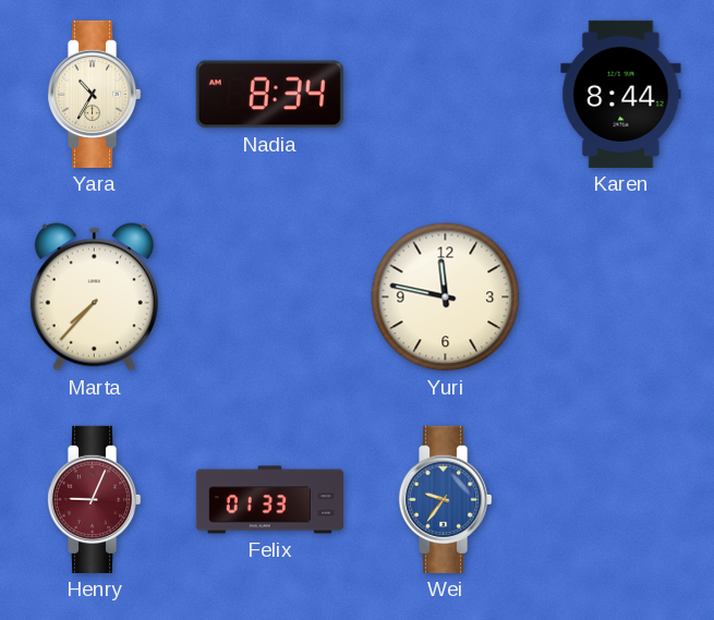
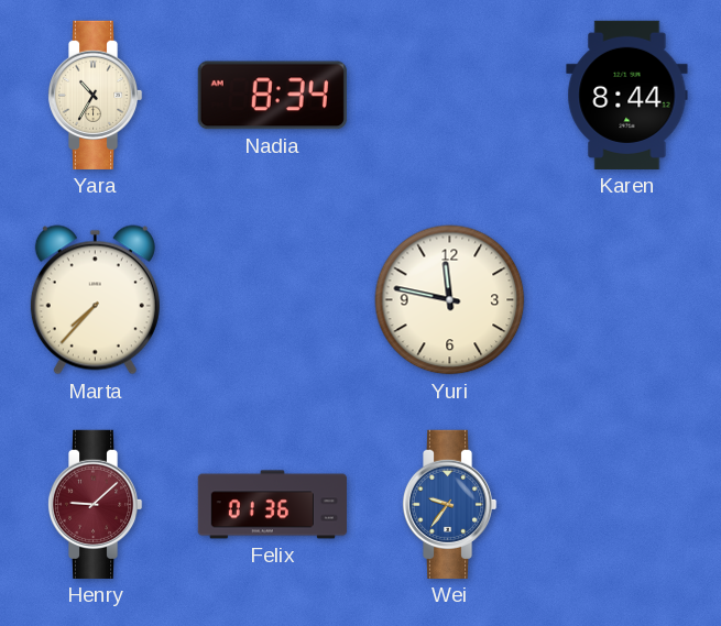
Henry: 9:04 -> 9:08 (95, 504)
Felix: 01:33 -> 01:36 (272, 505)
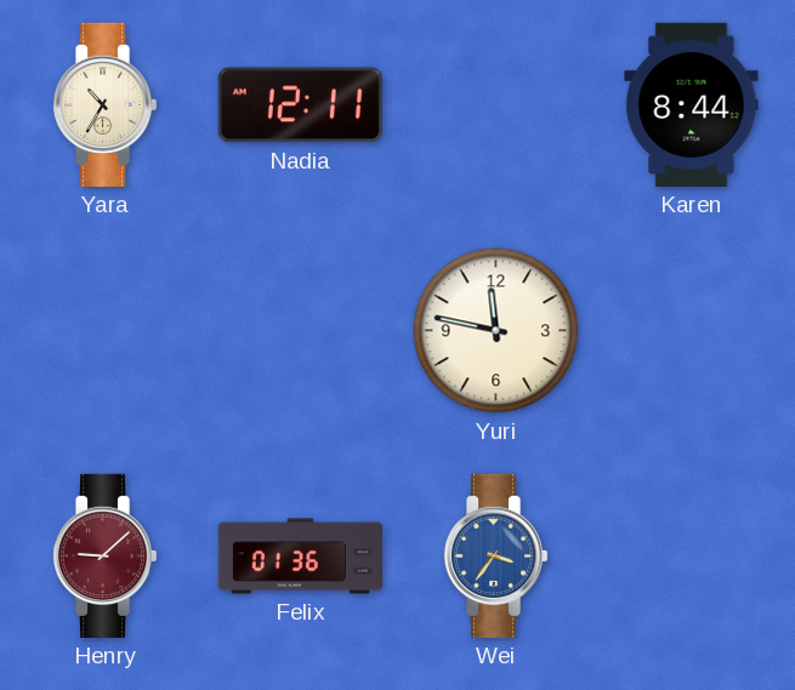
Nadia: 8:34 -> 12:11 (300, 106)
Marta: 7:37 -> none (95, 300)
Wei: 9:36 -> 3:36 (495, 555)
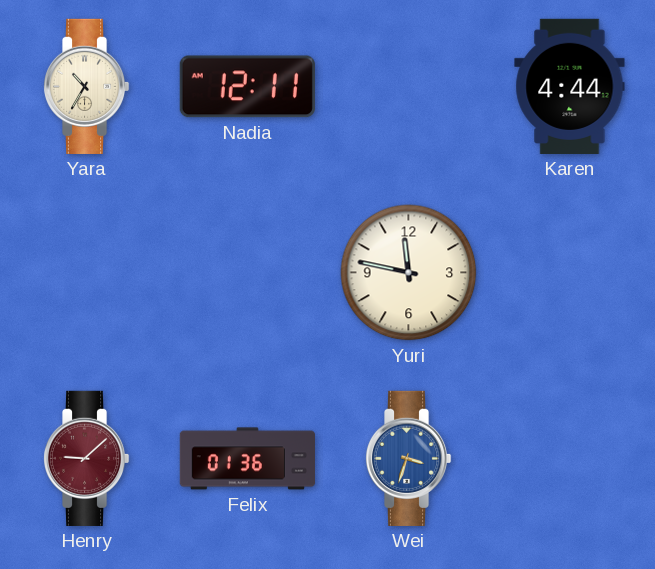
Karen: 8:44 -> 4:44 (570, 86)
Wei: 3:36 -> 3:33 (408, 458)
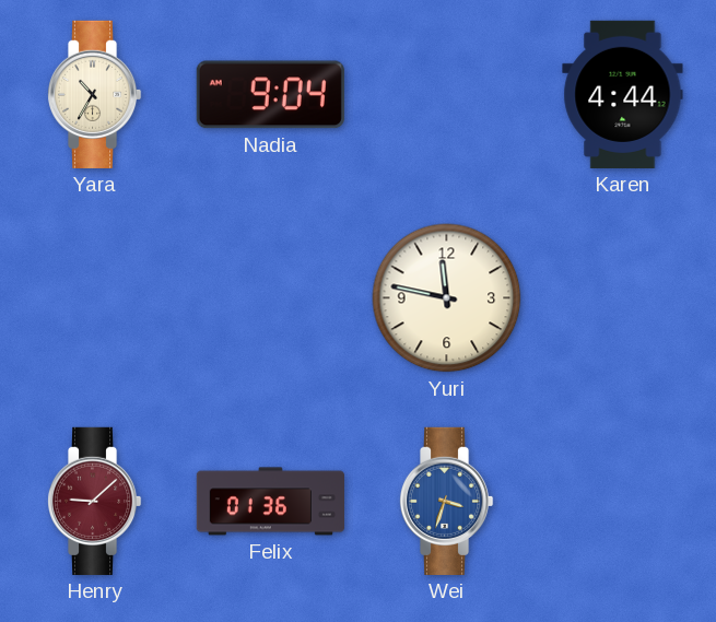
Nadia: 12:11 -> 9:04 (270, 95)
